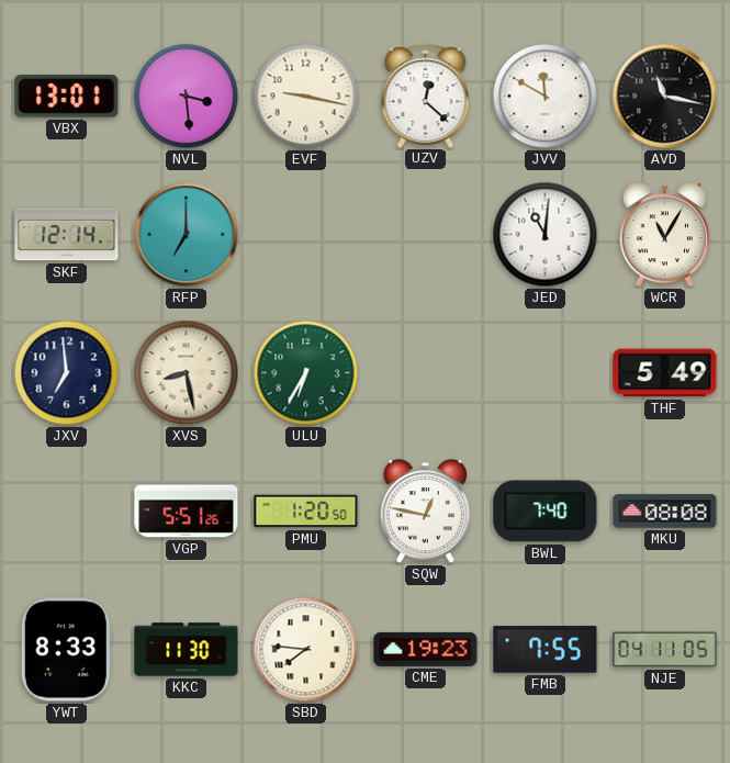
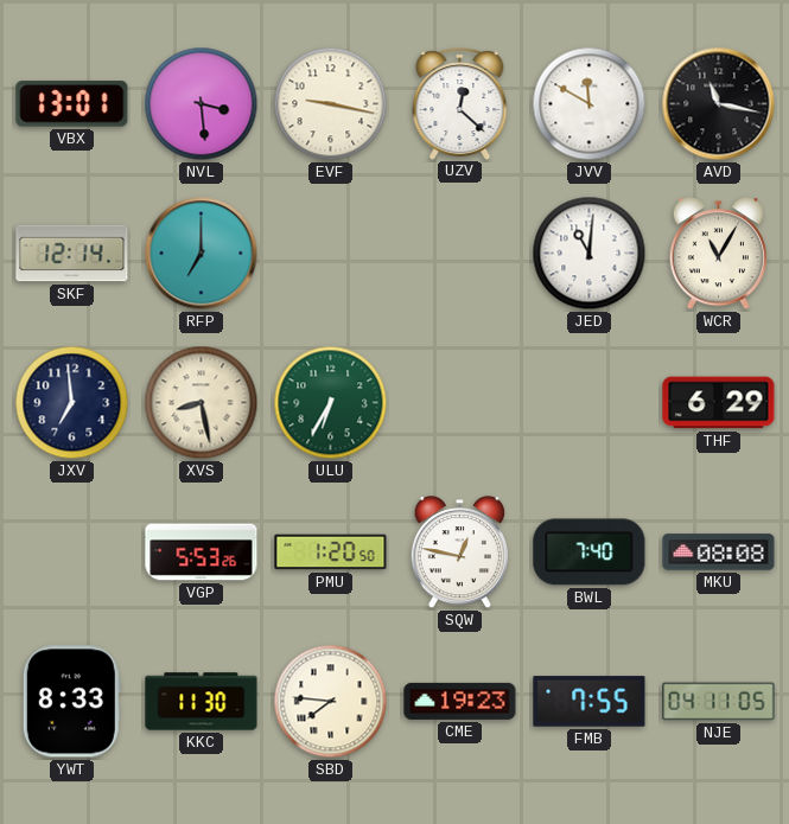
THF: 5:49 -> 6:29 (719, 403)
VGP: 5:51 -> 5:53 (202, 552)
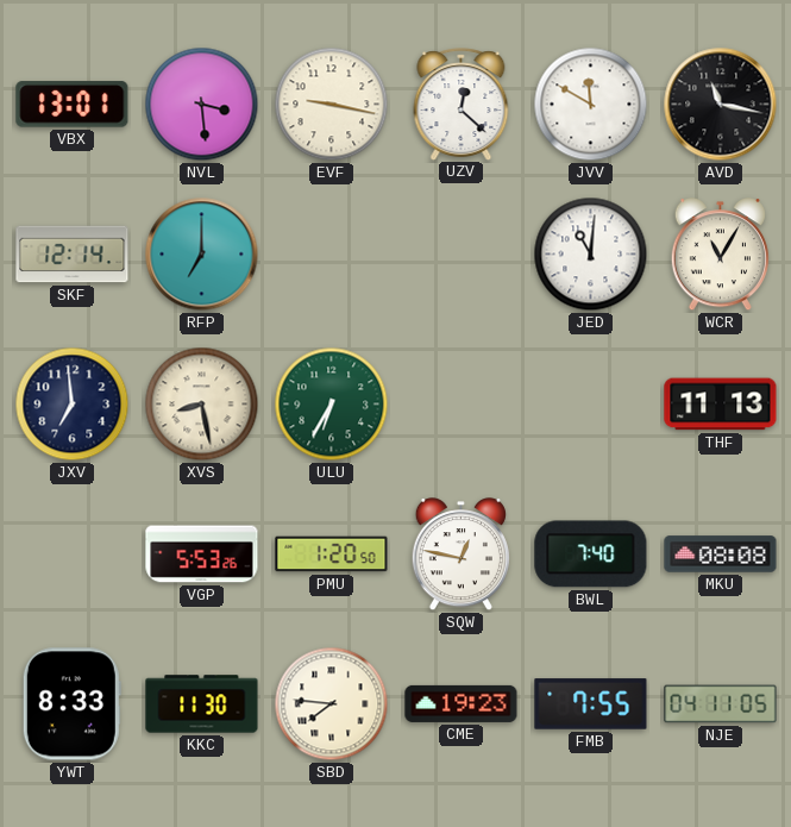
THF: 6:29 -> 11:13 (721, 405)
